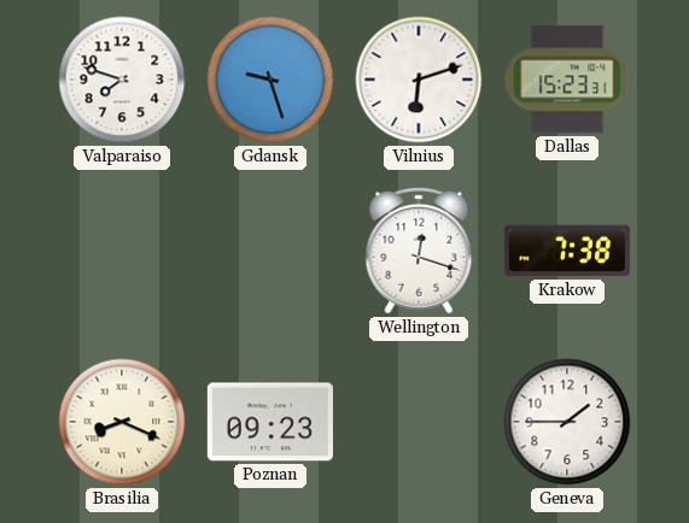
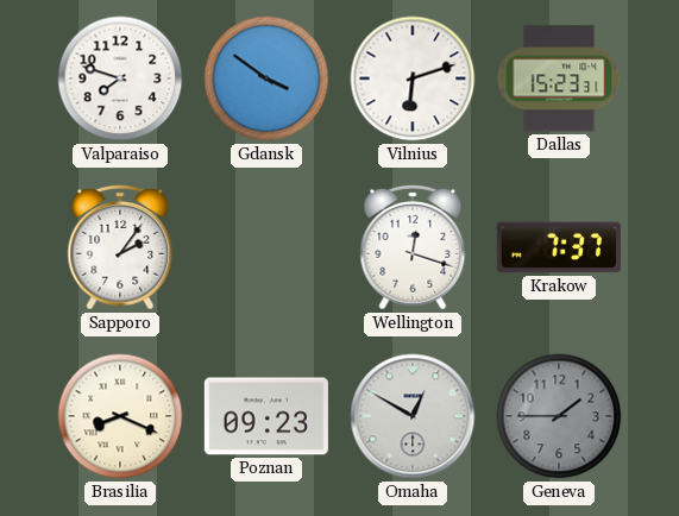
Gdansk: 9:27 -> 3:51 (266, 78)
Sapporo: none -> 2:06 (120, 247)
Krakow: 7:38 -> 7:37 (559, 247)
Omaha: none -> 12:50 (413, 416)
Geneva dial: white -> grey (559, 416)
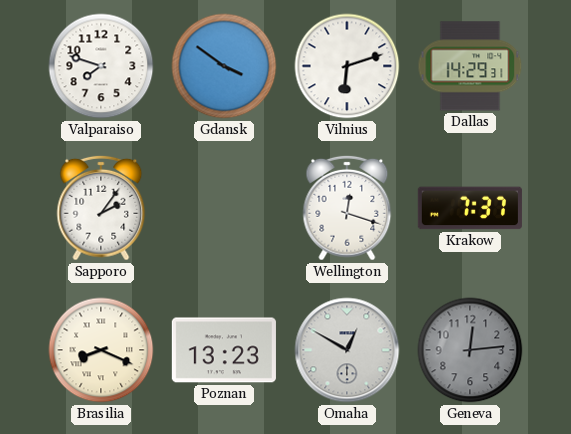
Dallas: 15:23 -> 14:29 (470, 66)
Poznan: 09:23 -> 13:23 (224, 350)
Geneva: 1:45 -> 12:14 (470, 350)
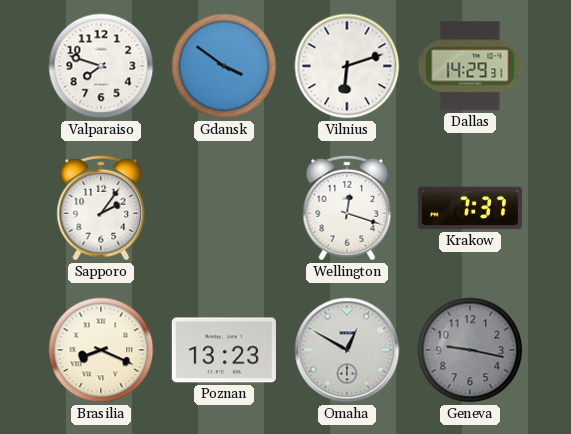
Geneva: 12:14 -> 9:17 (470, 350)
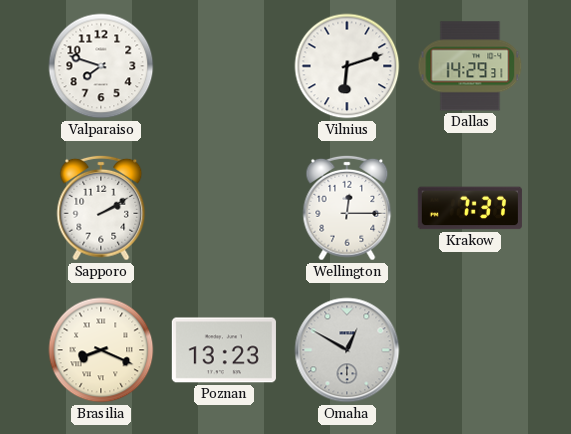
Gdansk: 3:51 -> none (224, 66)
Sapporo: 2:06 -> 2:10 (101, 208)
Wellington: 12:18 -> 12:15 (347, 208)
Geneva: 9:17 -> none (470, 350)
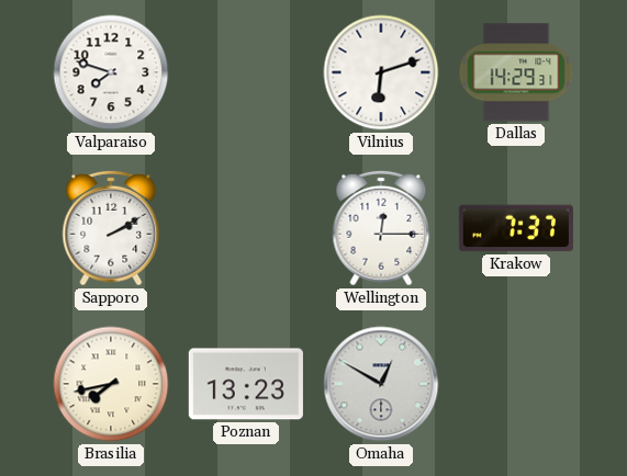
Brasilia: 8:19 -> 7:43 (111, 384)
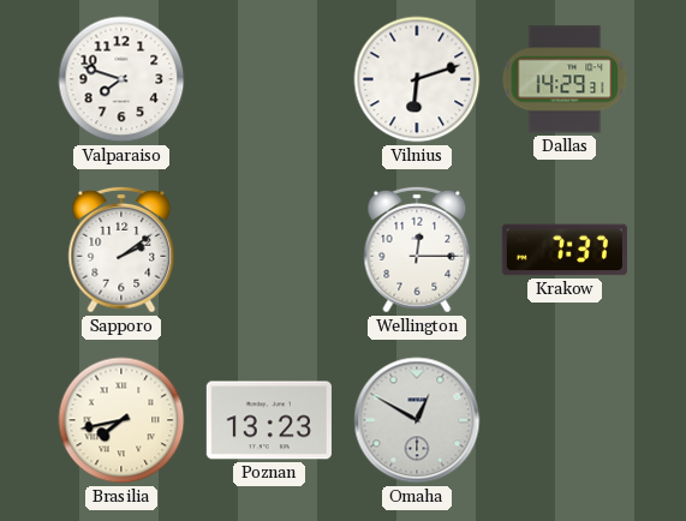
Sapporo: 2:10 -> 2:09 (121, 250)
